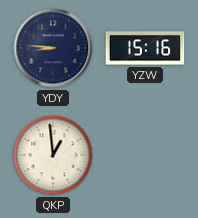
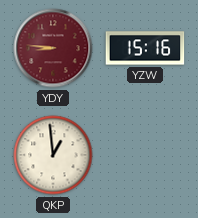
YDY dial: navy -> burgundy (53, 48)
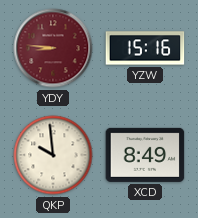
QKP: 12:59 -> 9:59 (53, 155)
XCD: none -> 8:49 (145, 155)
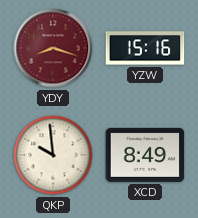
YDY: 8:46 -> 8:18 (53, 48)
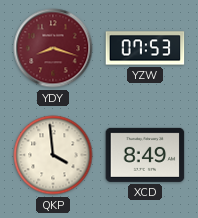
YZW: 15:16 -> 07:53 (145, 48)
QKP: 9:59 -> 3:59 (53, 155)
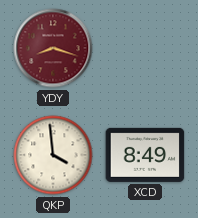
YZW: 07:53 -> none (145, 48)
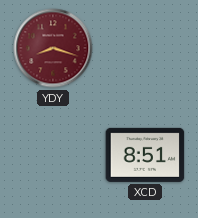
QKP: 3:59 -> none (53, 155)
XCD: 8:49 -> 8:51 (145, 155)
